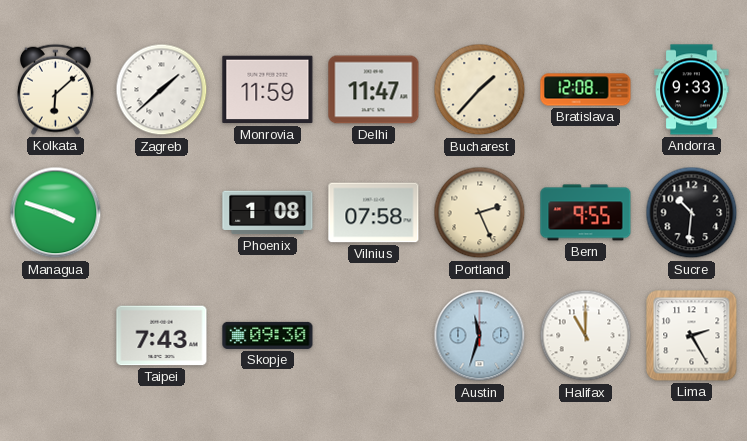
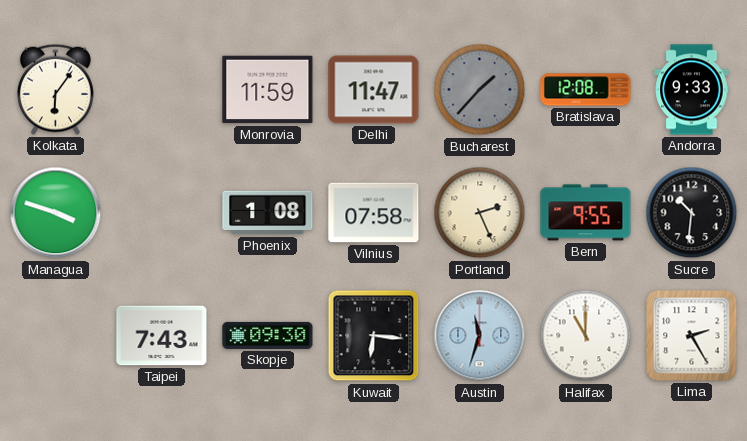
Kolkata: 6:08 -> 6:06 (55, 89)
Zagreb: 1:38 -> none (162, 90)
Bucharest dial: cream -> grey (480, 90)
Kuwait: none -> 6:16 (374, 336)
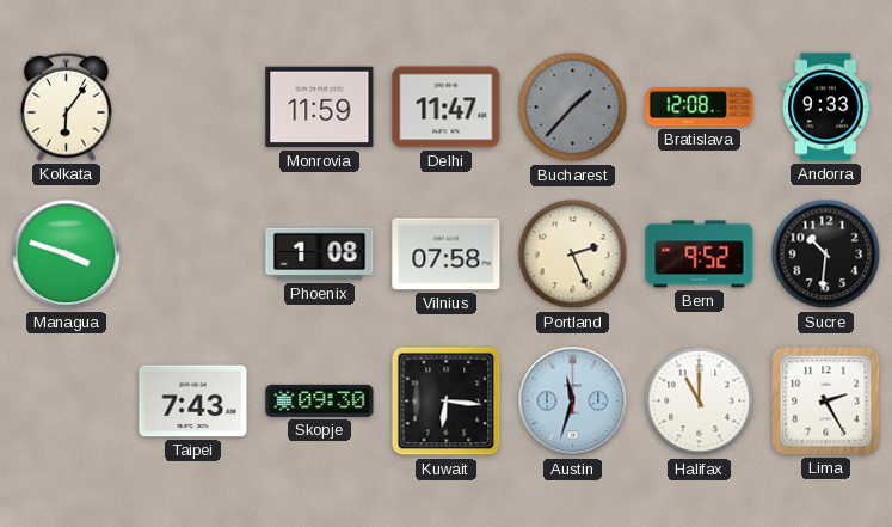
Bern: 9:55 -> 9:52 (700, 255)
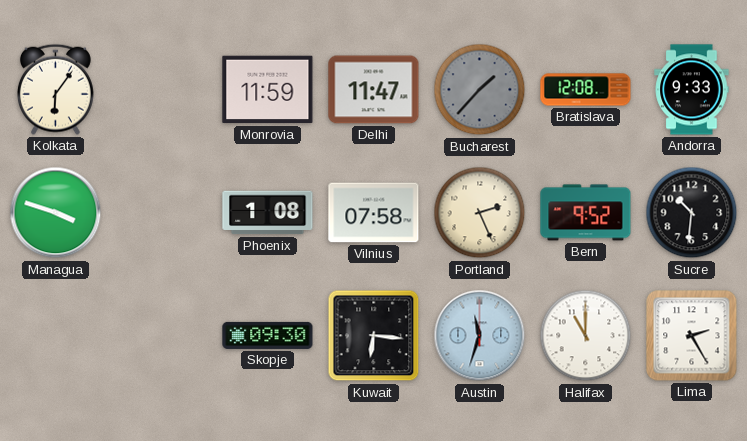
Taipei: 7:43 -> none (193, 402)
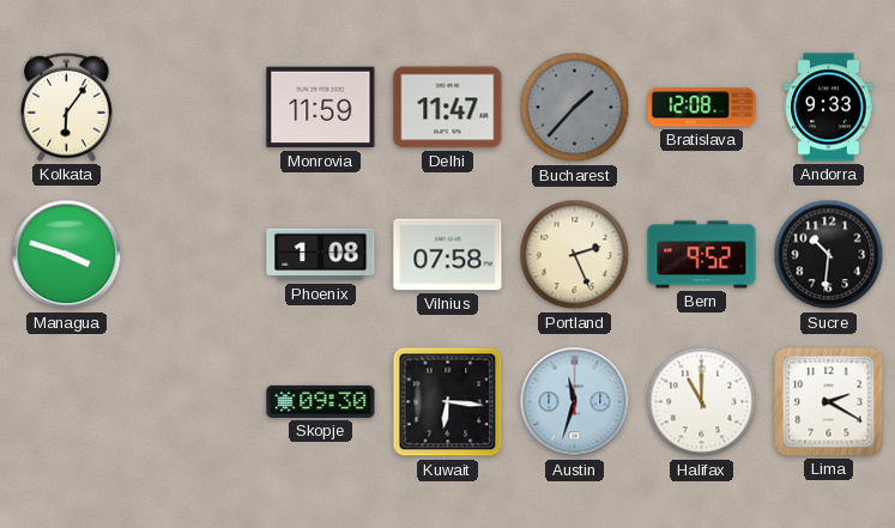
Lima: 2:25 -> 2:20 (829, 402)
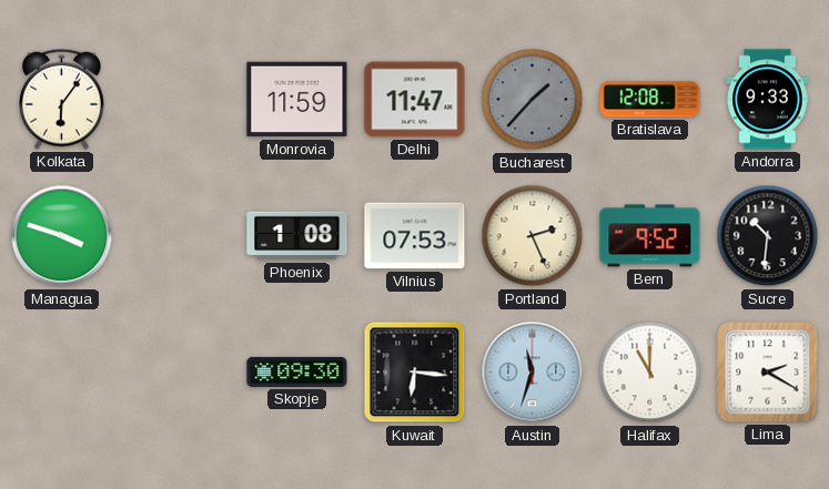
Vilnius: 07:58 -> 07:53 (415, 236)
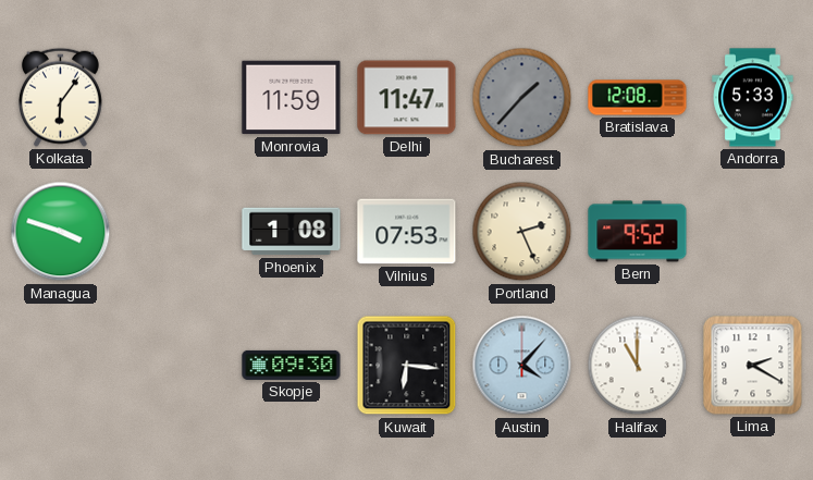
Andorra: 9:33 -> 5:33 (753, 98)
Sucre: 10:31 -> none (768, 236)
Austin: 11:33 -> 4:07 (522, 366)
